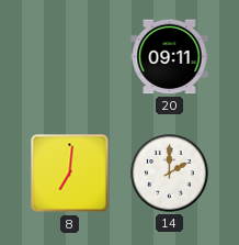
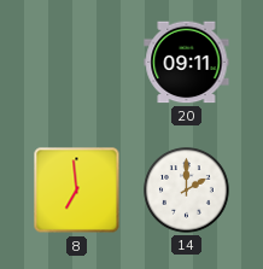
8: 7:01 -> 6:59 (77, 191)
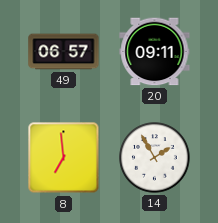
49: none -> 06:57 (64, 52)
14: 2:00 -> 1:55 (155, 158)
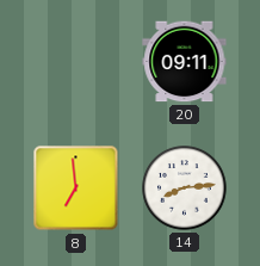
49: 06:57 -> none (64, 52)
14: 1:55 -> 8:14 (185, 188)
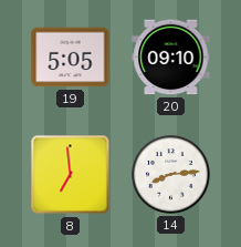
19: none -> 5:05 (71, 58)
20: 09:11 -> 09:10 (171, 58)
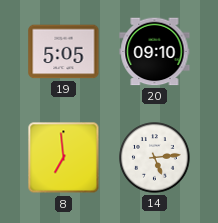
14: 8:14 -> 5:14 (155, 158)
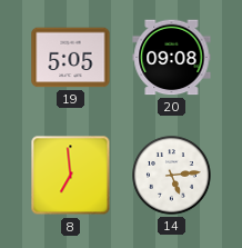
20: 09:10 -> 09:08 (172, 58)
